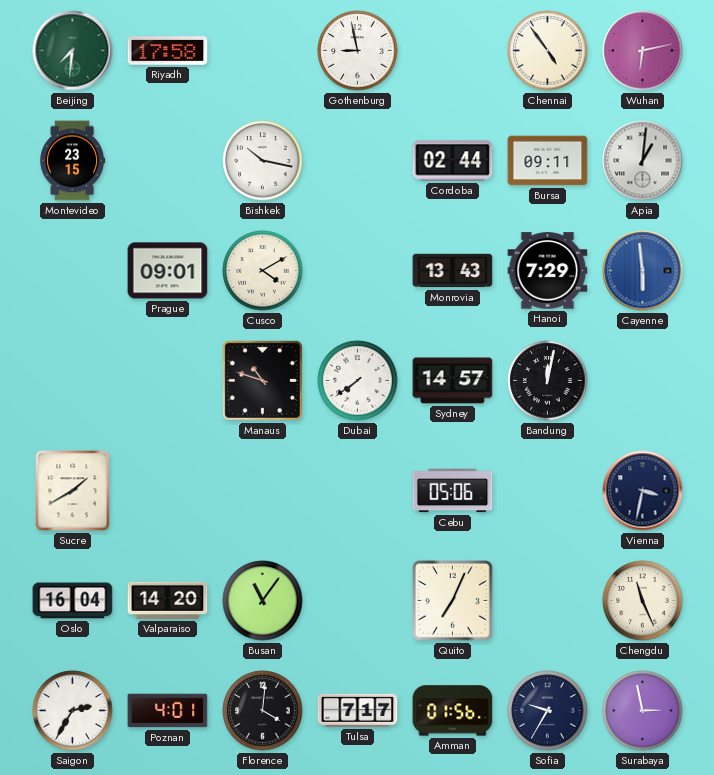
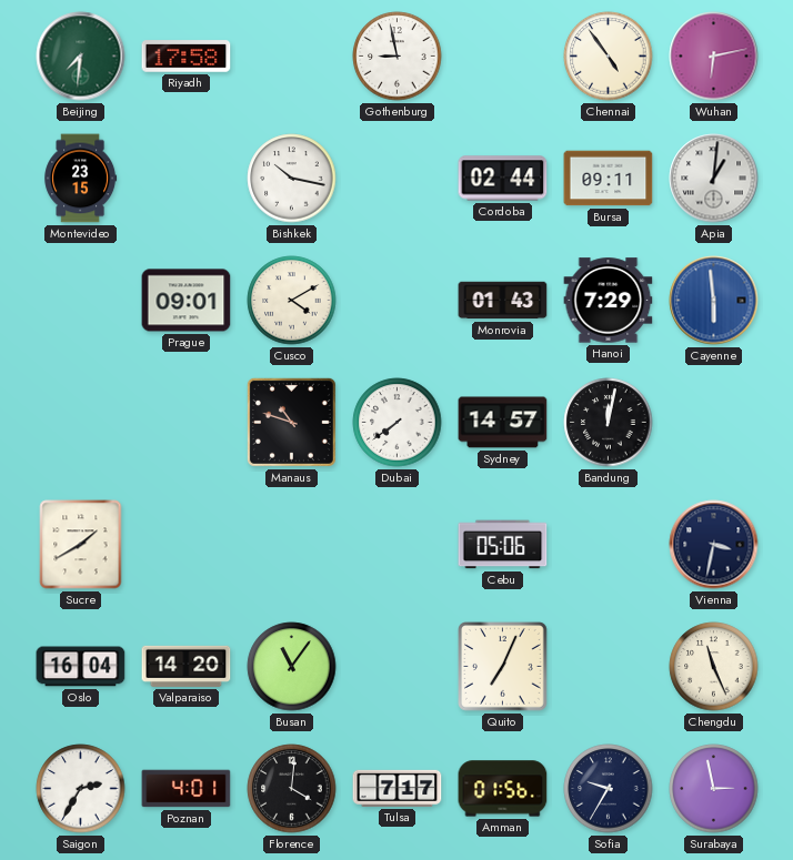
Monrovia: 13:43 -> 01:43 (503, 301)
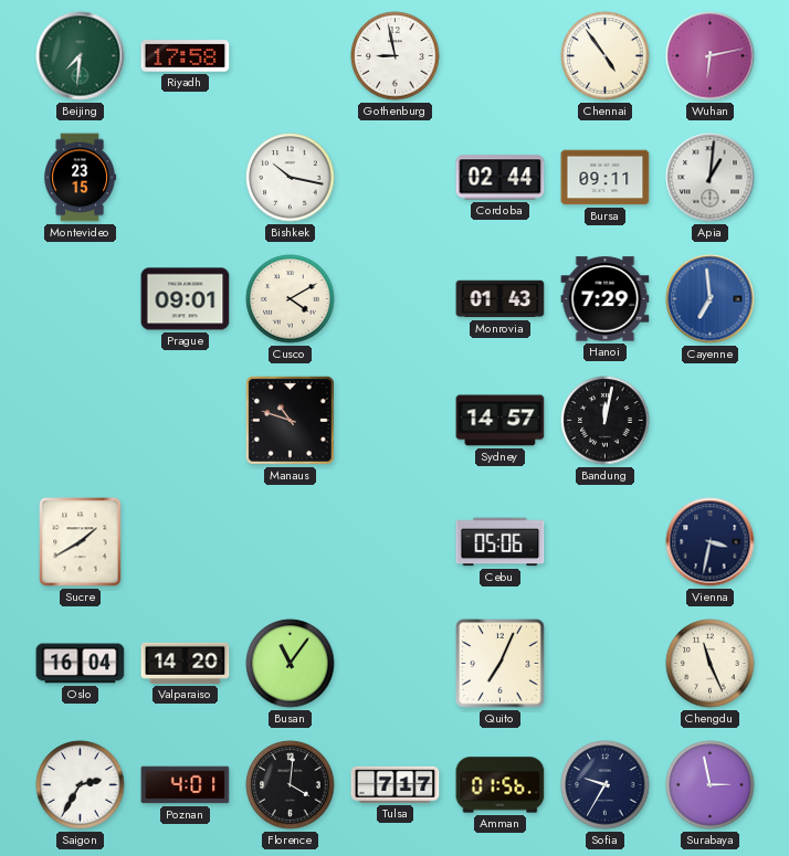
Cayenne: 5:59 -> 6:59 (711, 299)
Dubai: 7:39 -> none (398, 423)
